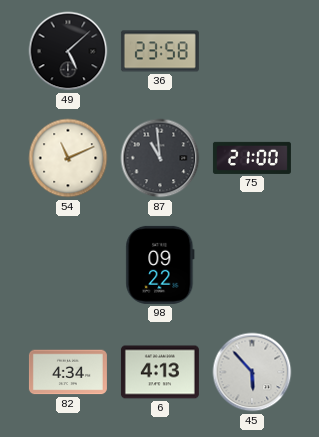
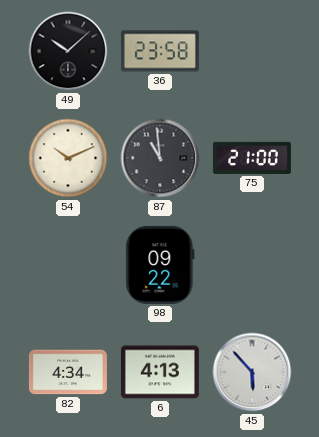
49: 5:08 -> 10:08 (68, 51)
54: 11:11 -> 10:11 (68, 158)
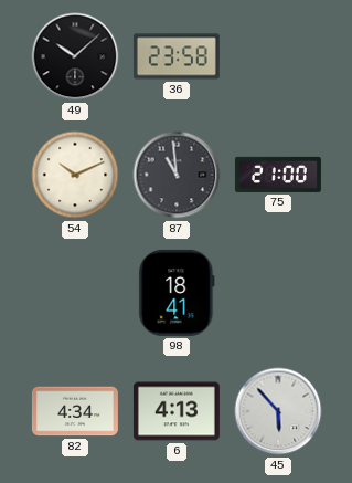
98: 09:22 -> 18:41 (177, 293)
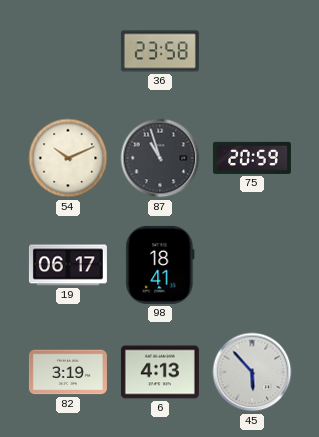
49: 10:08 -> none (75, 56)
87: 10:59 -> 10:57 (160, 158)
75: 21:00 -> 20:59 (252, 158)
19: none -> 06:17 (68, 265)
82: 4:34 -> 3:19 (68, 372)
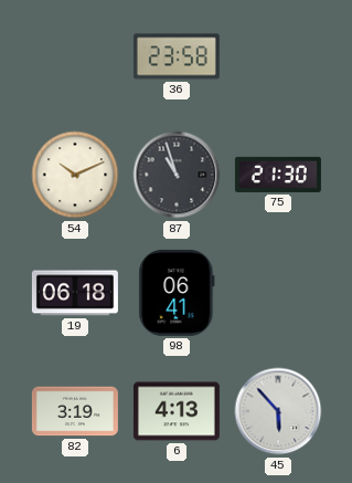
75: 20:59 -> 21:30 (278, 175)
19: 06:17 -> 06:18 (75, 293)
98: 18:41 -> 06:41 (177, 293)
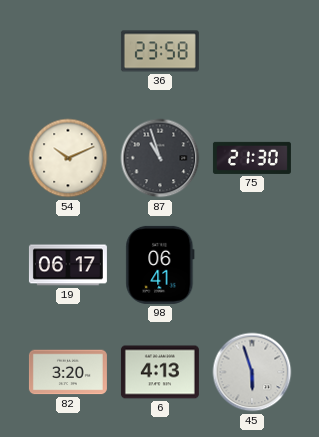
19: 06:18 -> 06:17 (68, 265)
82: 3:19 -> 3:20 (68, 372)
45: 5:53 -> 5:57 (252, 372)
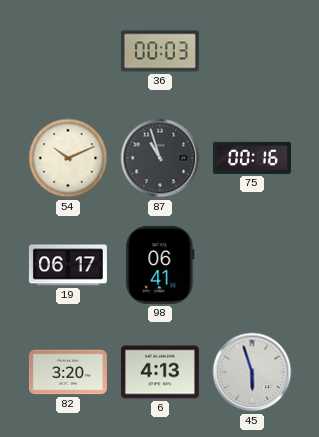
36: 23:58 -> 00:03 (160, 51)
75: 21:30 -> 00:16 (252, 158)
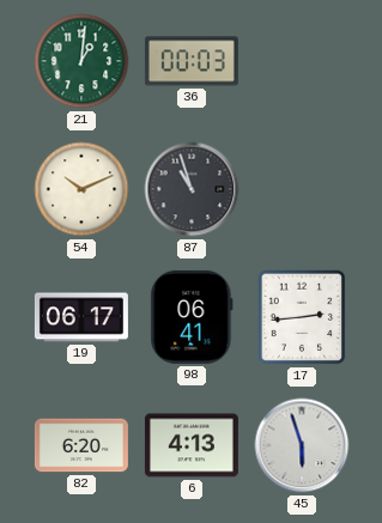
21: none -> 1:01 (81, 61)
75: 00:16 -> none (252, 158)
17: none -> 2:44 (302, 317)
82: 3:20 -> 6:20 (81, 445)
